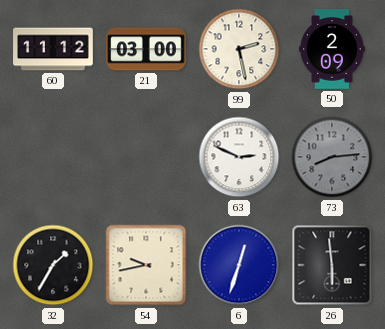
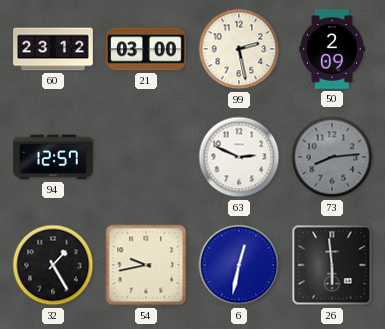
60: 11:12 -> 23:12 (53, 49)
94: none -> 12:57 (53, 157)
32: 1:35 -> 1:25 (53, 265)
6: 12:33 -> 12:32 (239, 265)
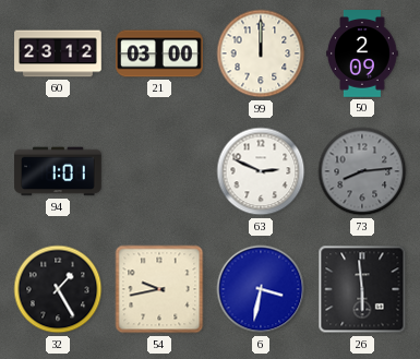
99: 2:28 -> 12:00 (261, 53)
94: 12:57 -> 1:01 (58, 171)
6: 12:32 -> 3:32 (261, 289)
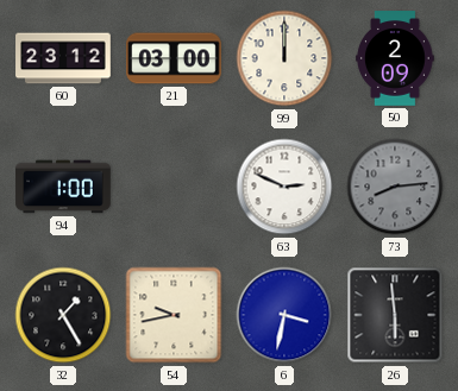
94: 1:01 -> 1:00 (63, 187)
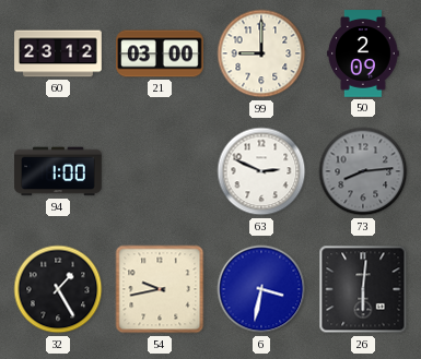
99: 12:00 -> 9:00 (261, 53)
26: 5:59 -> 6:01 (363, 289)
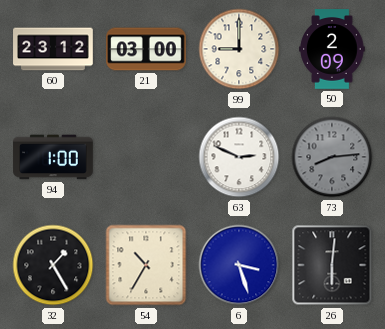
54: 9:43 -> 10:35 (146, 265)
6: 3:32 -> 3:27 (239, 265)
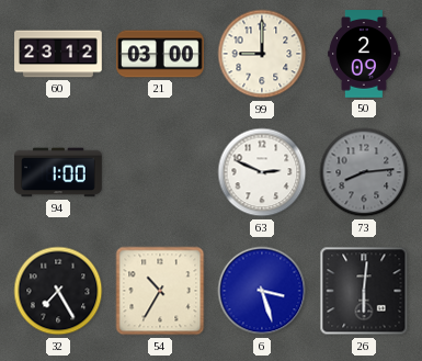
32: 1:25 -> 7:25 (58, 291)
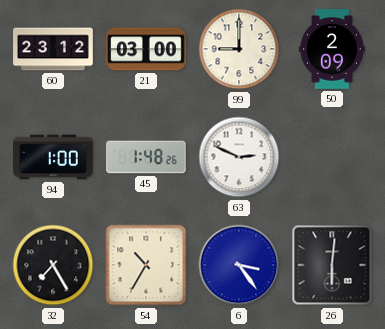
45: none -> 1:48 (146, 157)
73: 8:14 -> none (364, 172)
6: 3:27 -> 3:24 (239, 265)
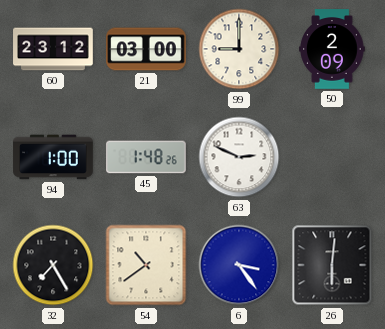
54: 10:35 -> 10:39 (146, 265)
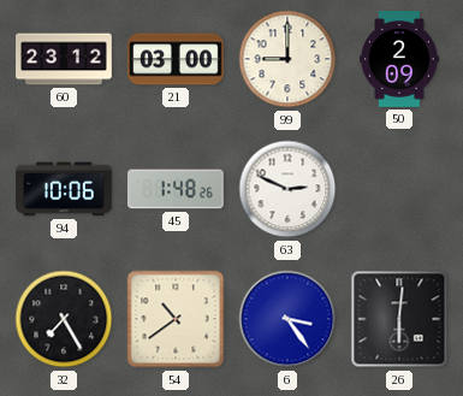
94: 1:00 -> 10:06 (64, 189)
